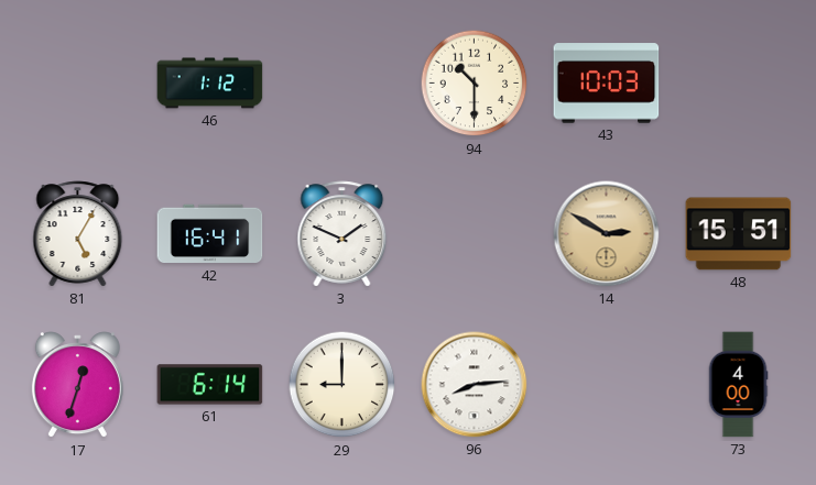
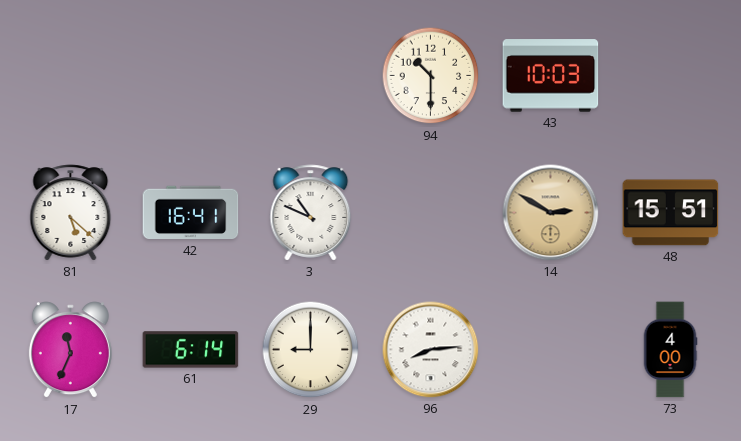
46: 1:12 -> none (210, 84)
81: 5:05 -> 5:22 (71, 213)
3: 1:49 -> 10:49 (311, 213)
17: 12:33 -> 11:34 (70, 350)
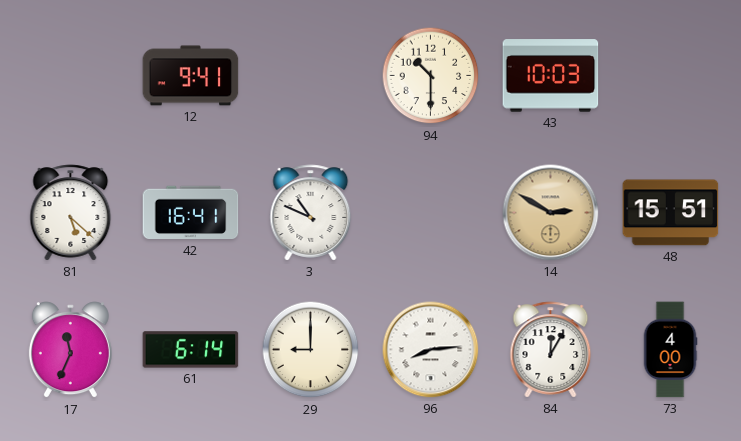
12: none -> 9:41 (191, 76)
84: none -> 12:05 (551, 350)
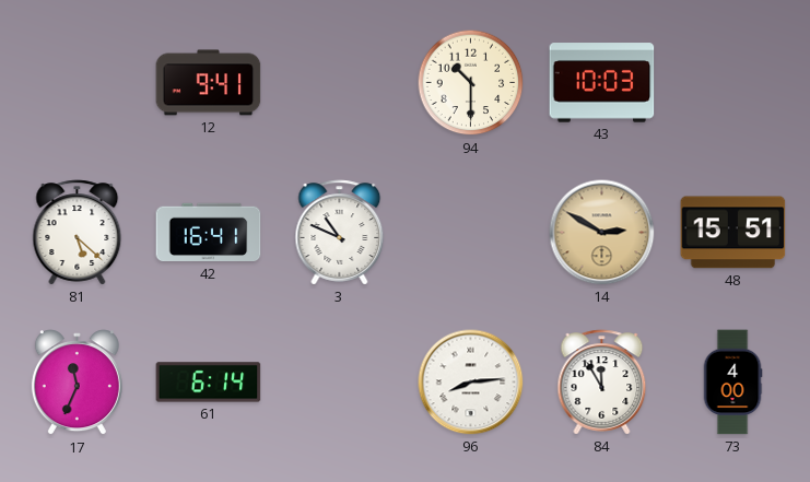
29: 9:00 -> none (311, 350)
84: 12:05 -> 11:55 (602, 383)
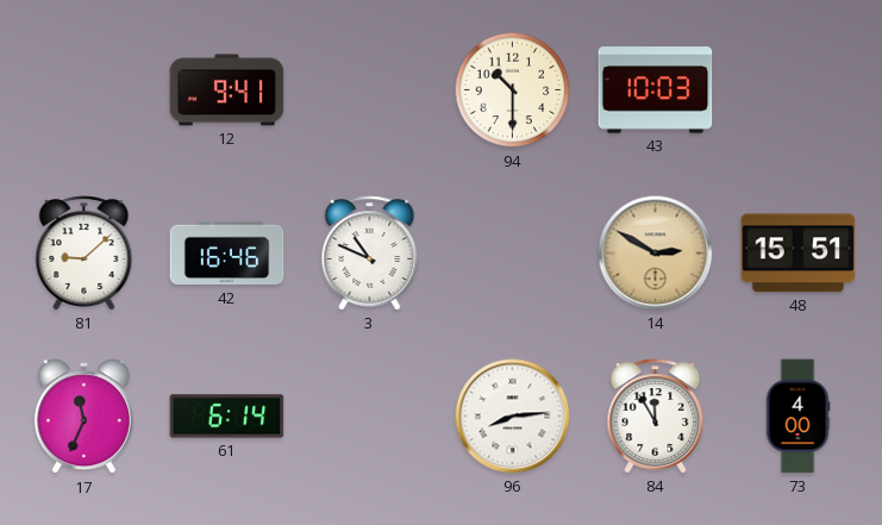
81: 5:22 -> 9:08 (85, 254)
42: 16:41 -> 16:46 (227, 254)
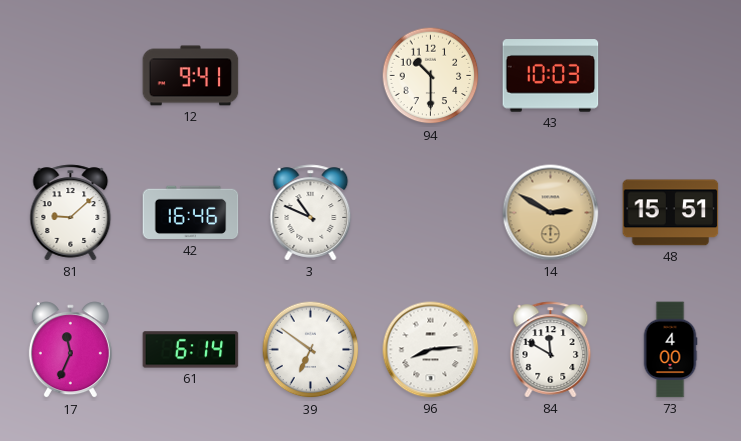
39: none -> 6:51 (311, 350)
84: 11:55 -> 11:50 (551, 350)
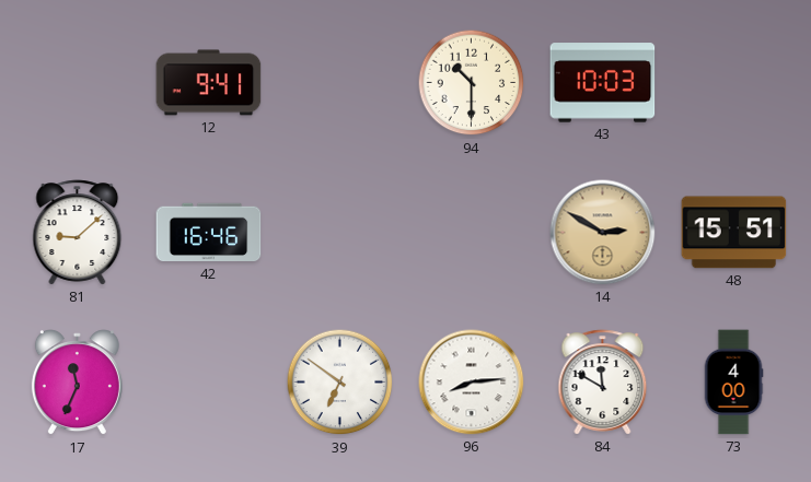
3: 10:49 -> none (311, 213)
61: 6:14 -> none (191, 350)
